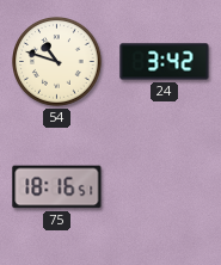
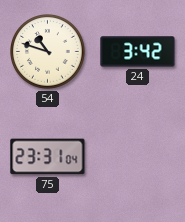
75: 18:16 -> 23:31 (48, 157)
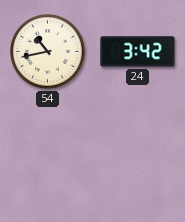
54: 10:48 -> 10:43 (48, 52)
75: 23:31 -> none (48, 157)
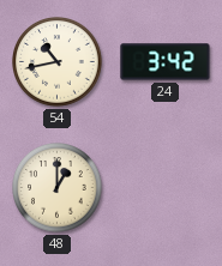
48: none -> 1:00 (58, 188)
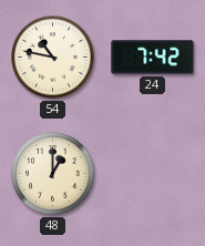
54: 10:43 -> 10:47 (53, 58)
24: 3:42 -> 7:42 (153, 58)
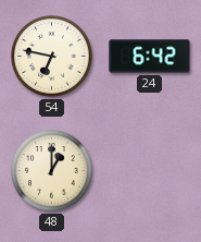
54: 10:47 -> 6:47 (52, 57)
24: 7:42 -> 6:42 (150, 57)
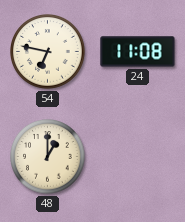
24: 6:42 -> 11:08 (138, 52)
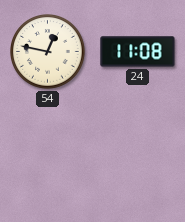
54: 6:47 -> 12:47 (48, 52)
48: 1:00 -> none (48, 157)
